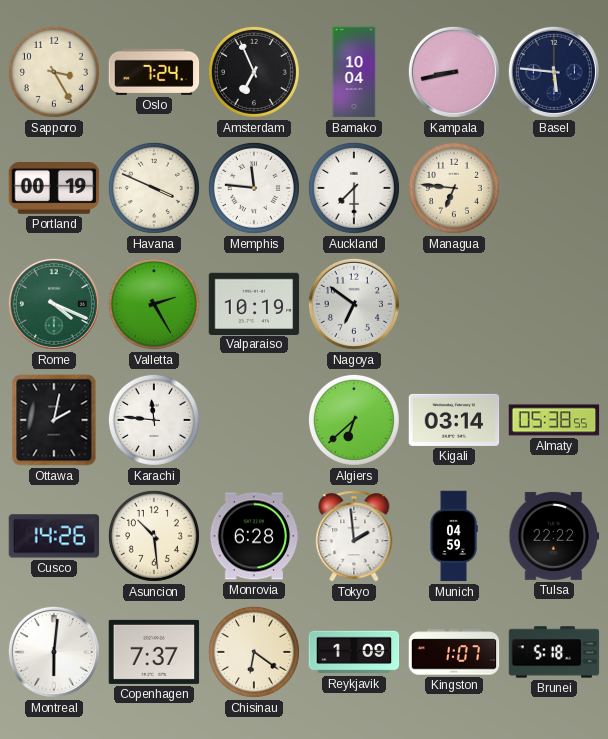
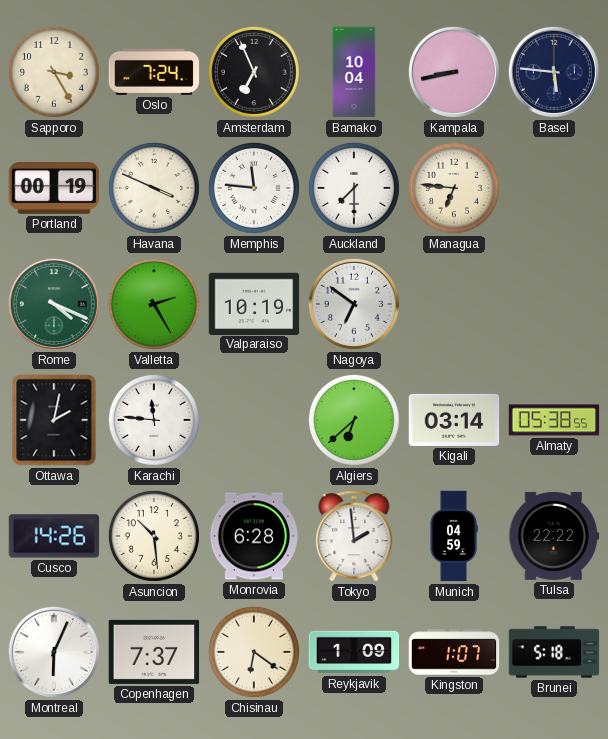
Montreal: 6:01 -> 6:04 (54, 652)
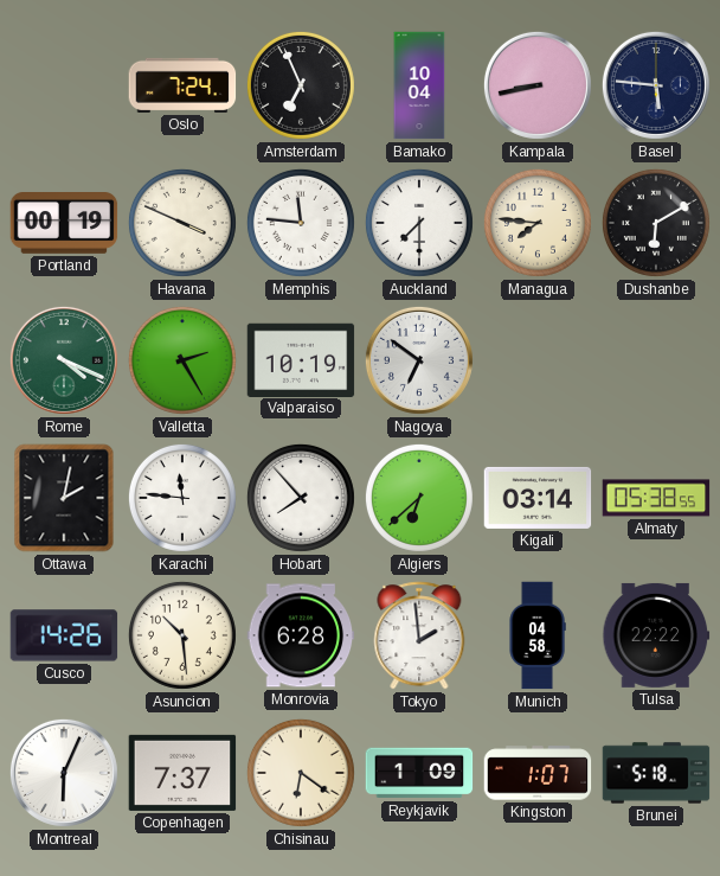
Sapporo: 3:25 -> none (54, 72)
Managua: 6:46 -> 7:46 (538, 223)
Dushanbe: none -> 6:10 (656, 223)
Hobart: none -> 7:53 (301, 498)
Munich: 04:59 -> 04:58 (538, 635)
